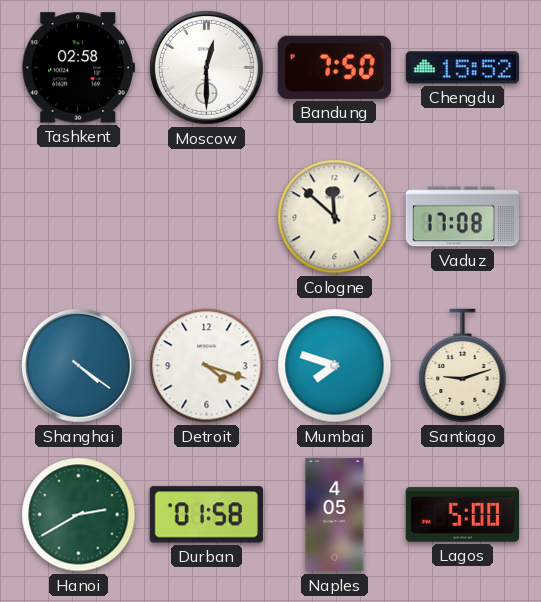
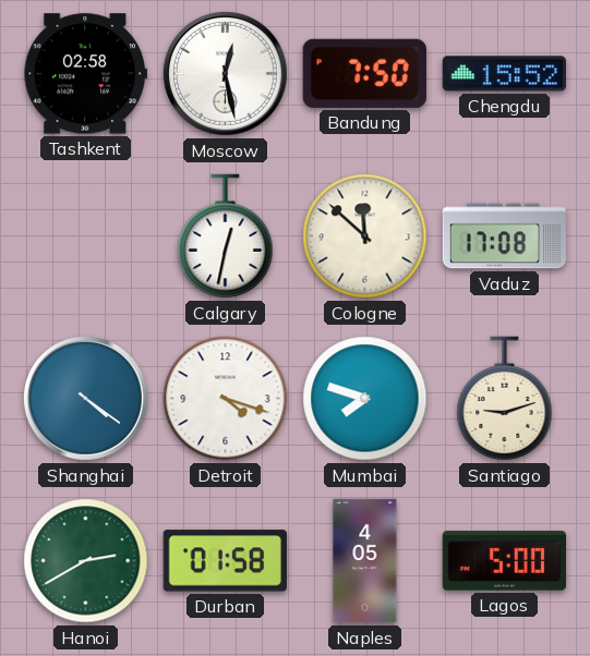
Moscow: 12:30 -> 12:28 (225, 73)
Calgary: none -> 12:32 (226, 236)
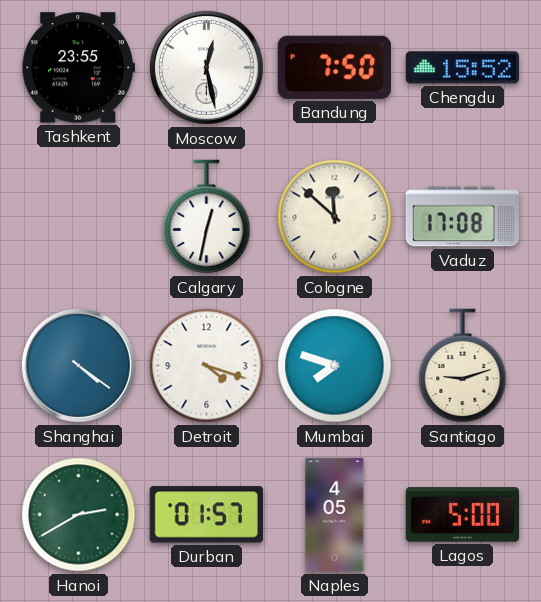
Tashkent: 02:58 -> 23:55 (78, 68)
Durban: 01:58 -> 01:57 (206, 515)
